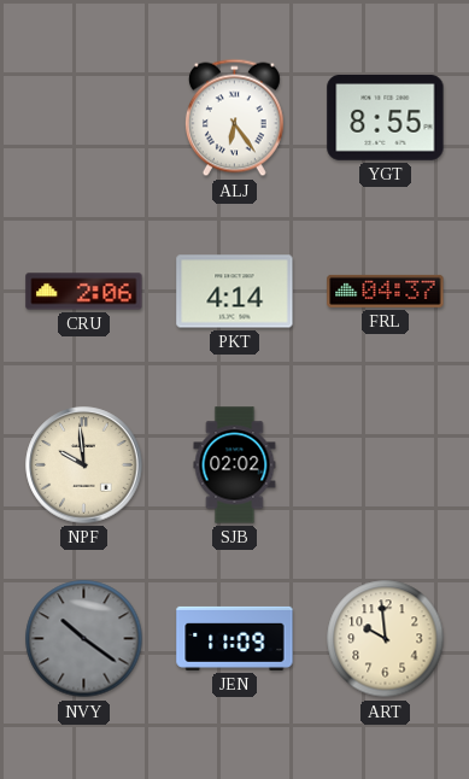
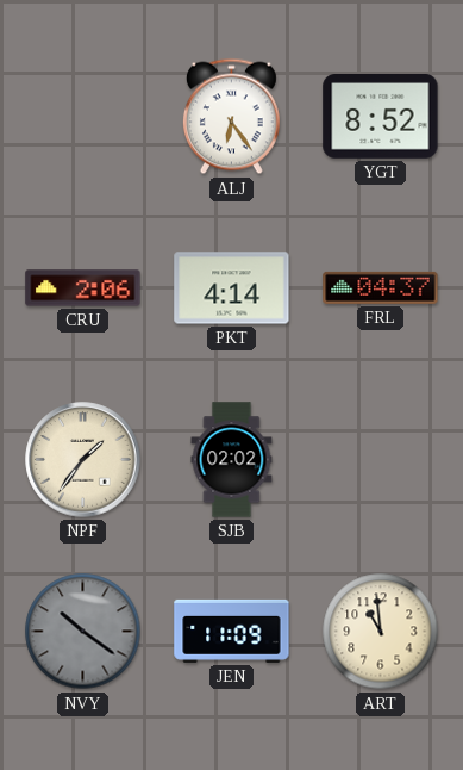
YGT: 8:55 -> 8:52 (381, 117)
NPF: 9:59 -> 1:36 (83, 460)
ART: 9:59 -> 10:59 (381, 632)
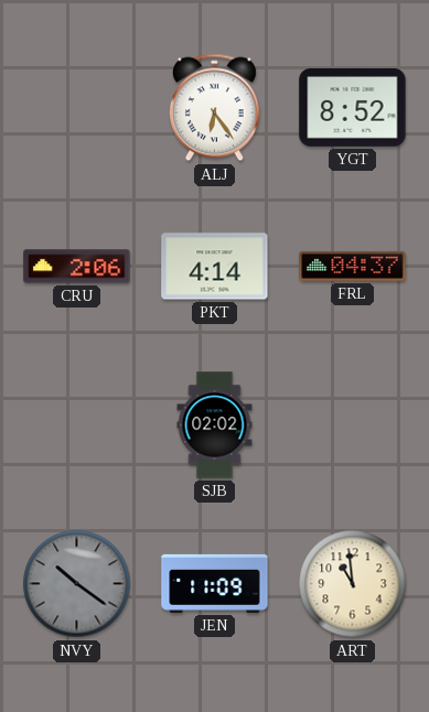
NPF: 1:36 -> none (83, 460)
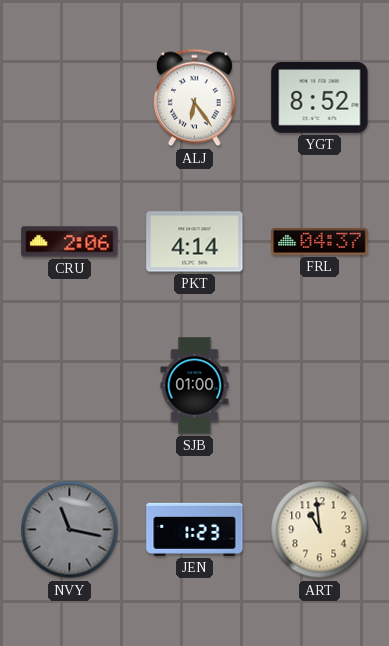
SJB: 02:02 -> 01:00 (195, 386)
NVY: 10:21 -> 11:17 (70, 530)
JEN: 11:09 -> 1:23 (195, 529)
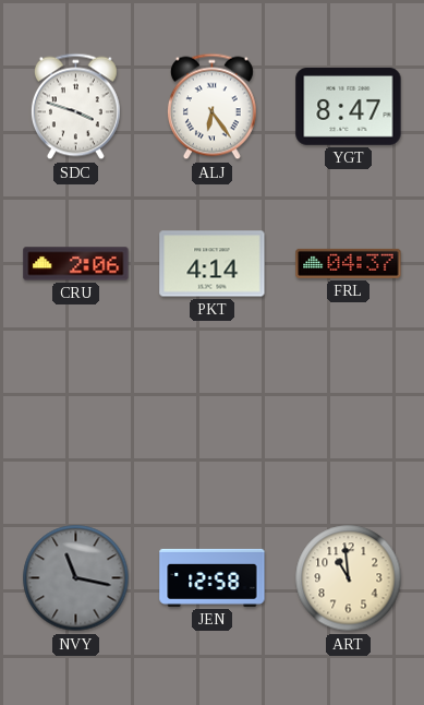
SDC: none -> 3:48 (75, 107)
YGT: 8:52 -> 8:47 (349, 107)
SJB: 01:00 -> none (195, 386)
JEN: 1:23 -> 12:58 (213, 577)
